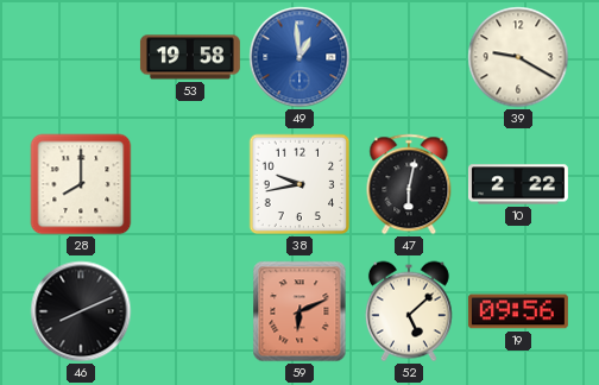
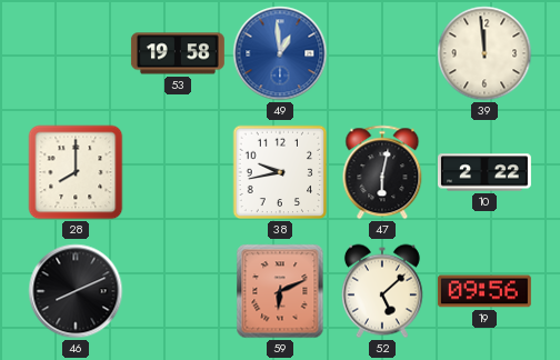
39: 9:20 -> 11:59 (484, 53)
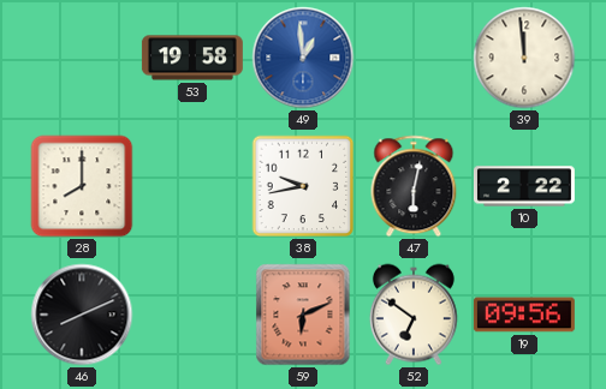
52: 5:08 -> 6:51 (414, 315)
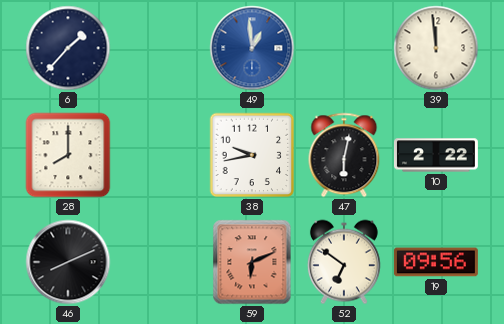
6: none -> 1:37 (68, 48)
53: 19:58 -> none (192, 58)
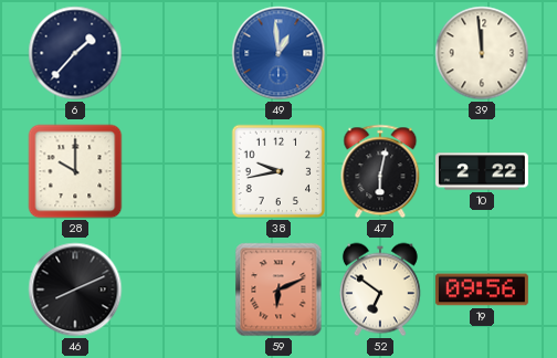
28: 8:00 -> 10:00 (75, 171)
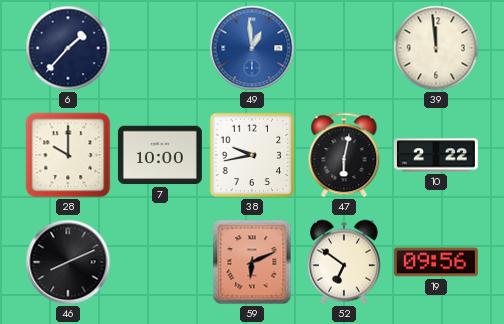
7: none -> 10:00 (160, 155)
